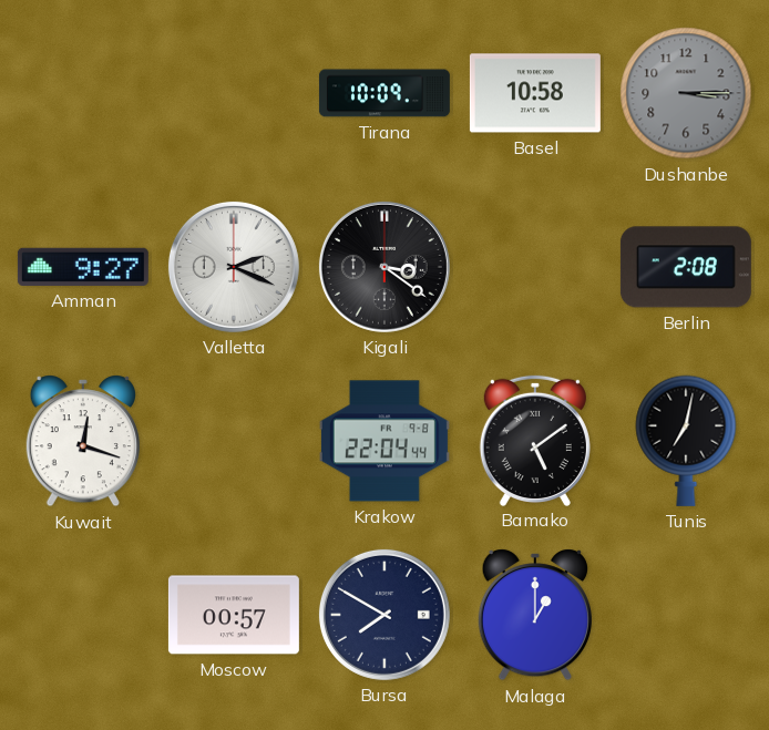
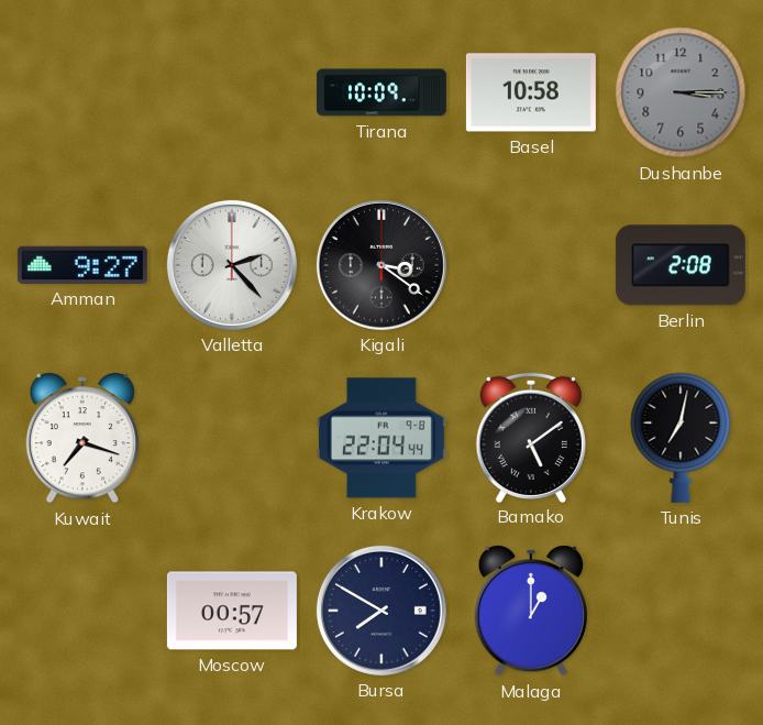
Valletta: 2:19 -> 2:23 (232, 265)
Kuwait: 12:18 -> 7:18 (81, 438)
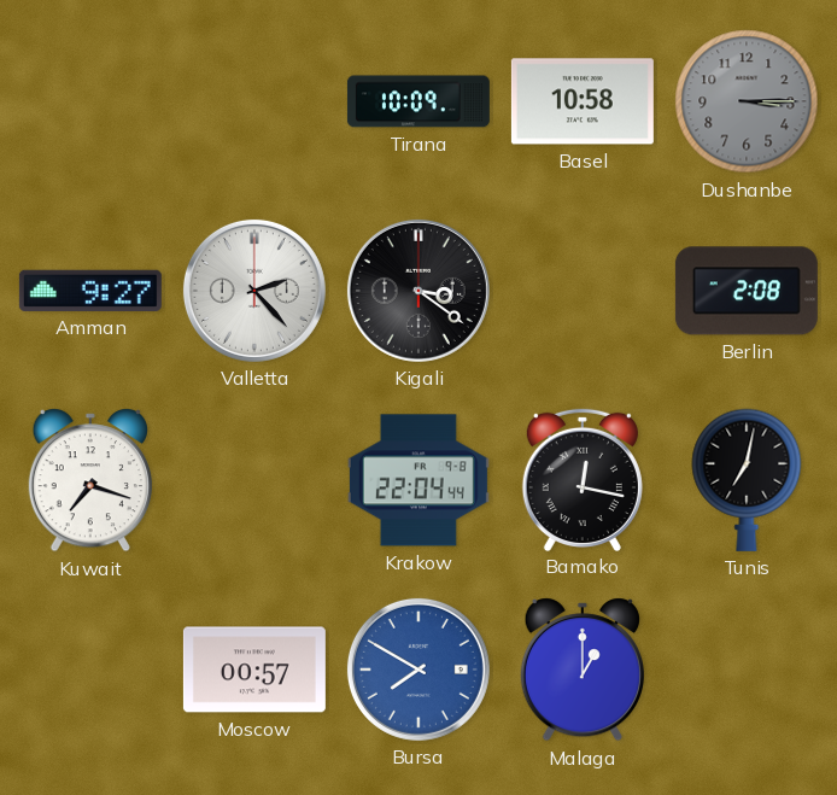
Bamako: 5:09 -> 12:17 (583, 479)
Bursa dial: navy -> blue (418, 670)
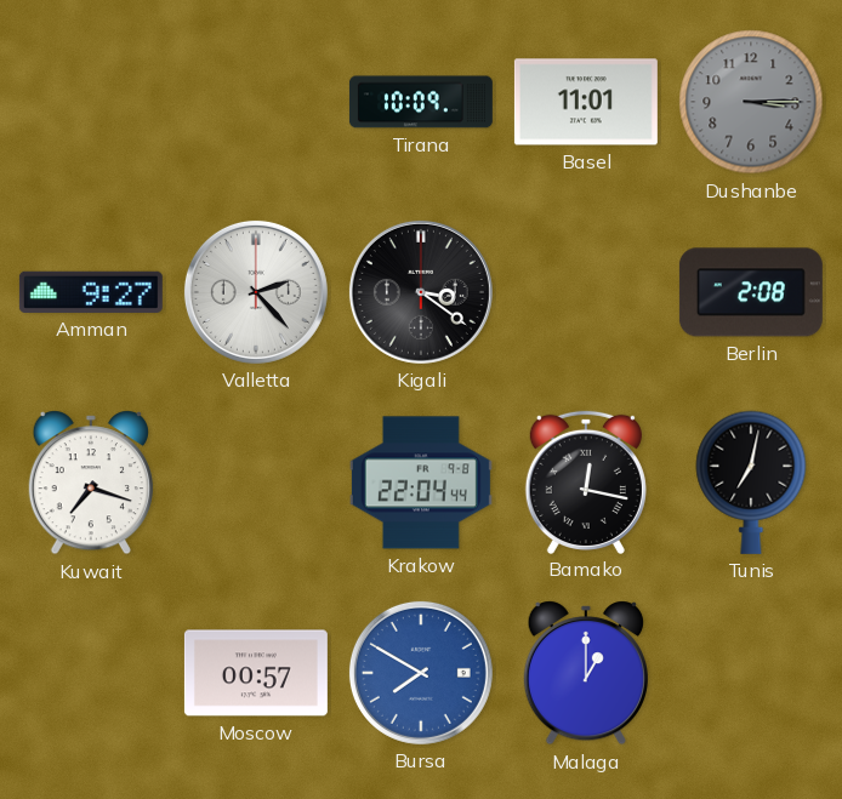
Basel: 10:58 -> 11:01 (586, 102)
